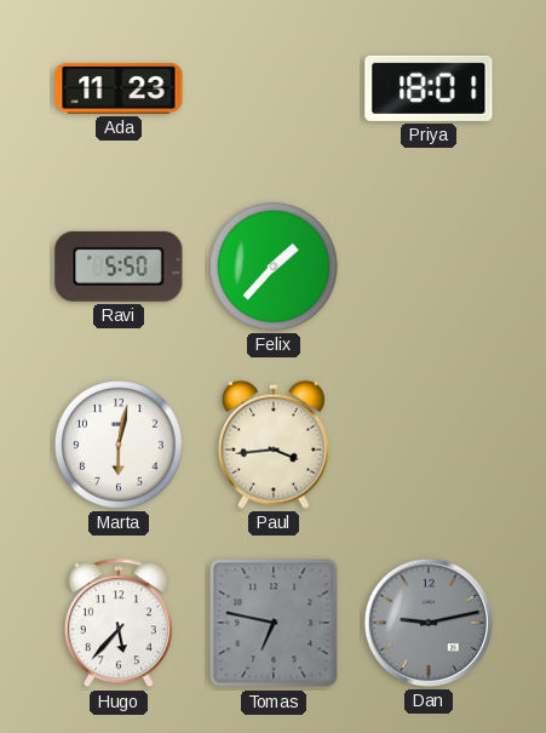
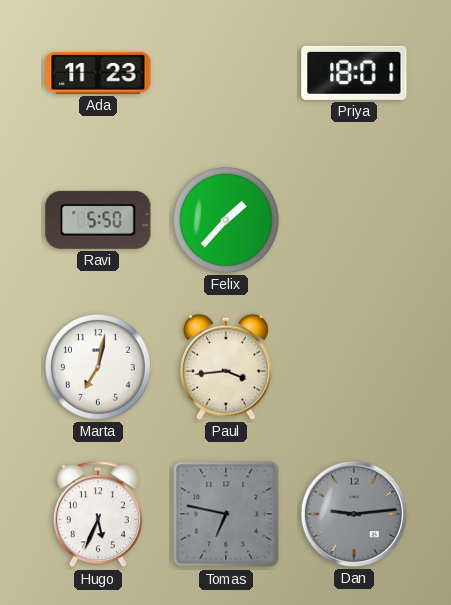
Marta: 6:02 -> 7:02 (99, 368)
Hugo: 5:37 -> 5:34 (98, 515)
Dan: 9:13 -> 9:14 (354, 514)
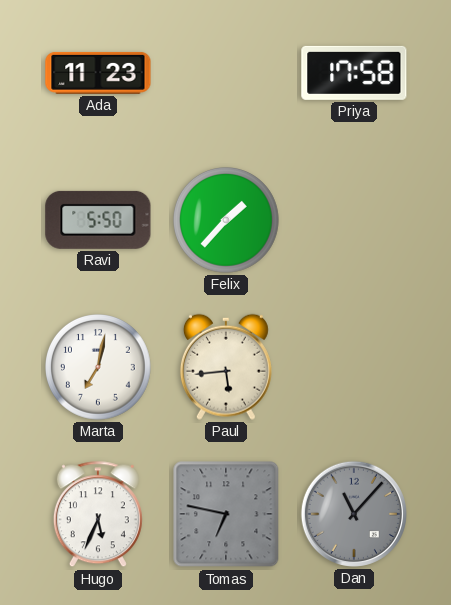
Priya: 18:01 -> 17:58 (354, 73)
Paul: 3:44 -> 5:44 (226, 367)
Dan: 9:14 -> 11:07 (354, 514)
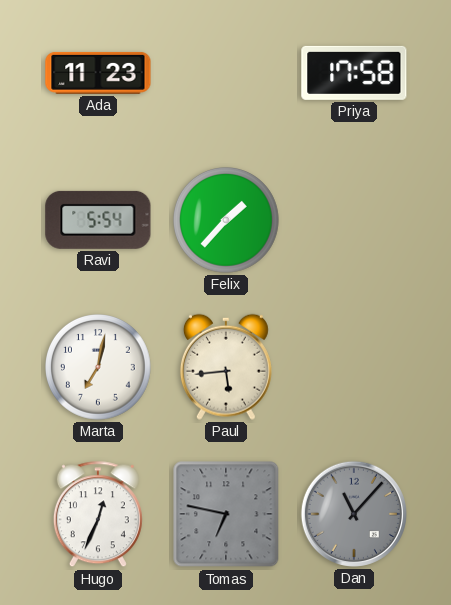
Ravi: 5:50 -> 5:54 (98, 220)
Hugo: 5:34 -> 12:34 (98, 515)
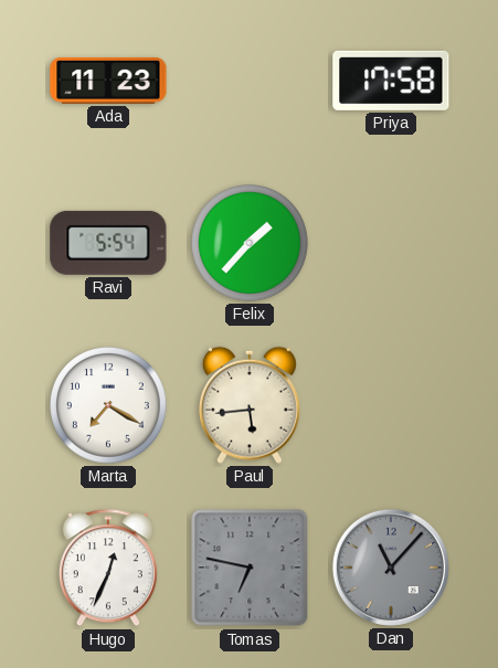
Marta: 7:02 -> 7:20 (109, 406)
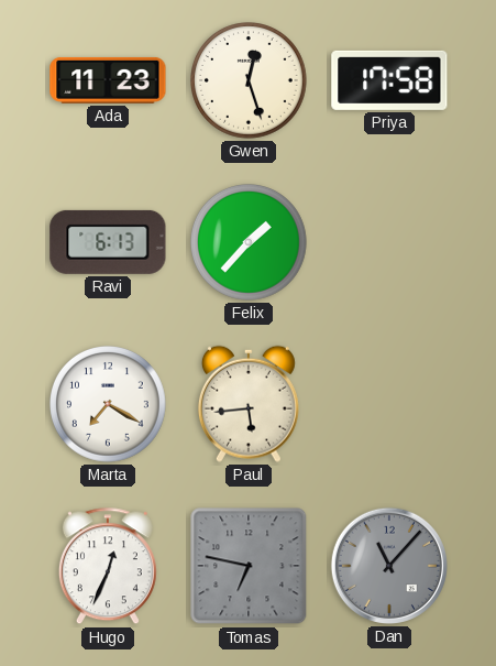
Gwen: none -> 12:27 (250, 81)
Ravi: 5:54 -> 6:13 (108, 242)
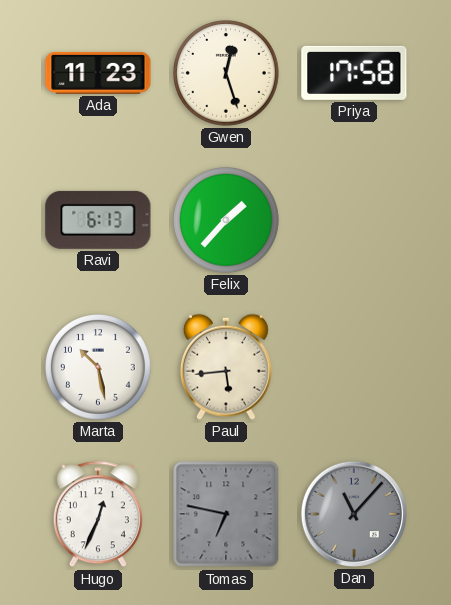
Marta: 7:20 -> 10:28 (99, 368)
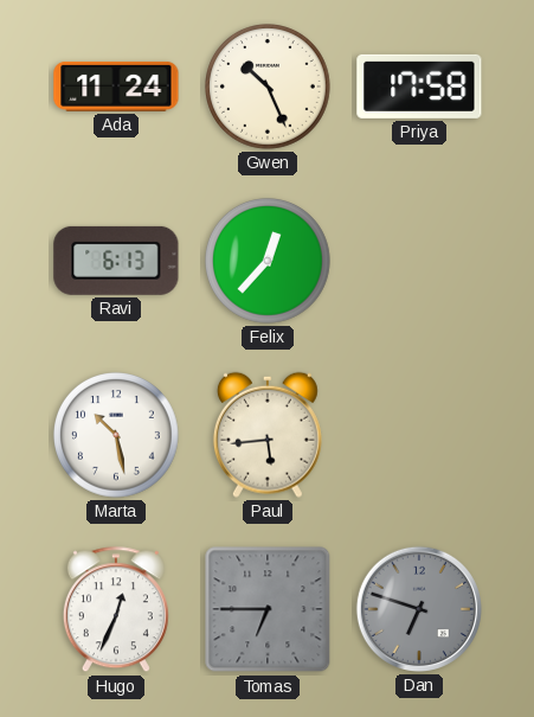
Ada: 11:23 -> 11:24 (116, 87)
Gwen: 12:27 -> 10:26 (269, 88)
Felix: 1:37 -> 12:37 (269, 262)
Tomas: 6:47 -> 6:45 (268, 609)
Dan: 11:07 -> 6:48 (419, 609)
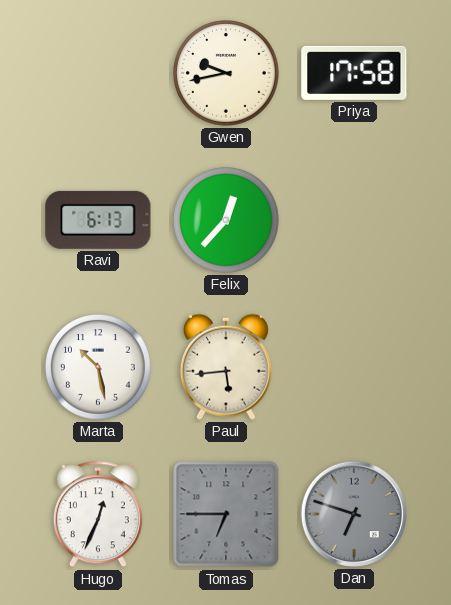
Ada: 11:24 -> none (116, 87)
Gwen: 10:26 -> 9:43 (227, 74)
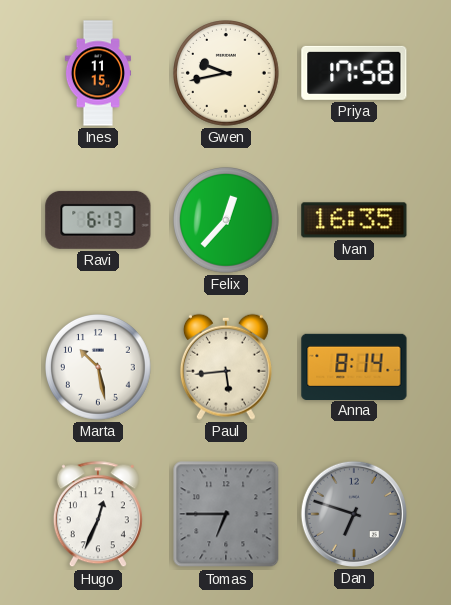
Ines: none -> 11:15 (98, 73)
Ivan: none -> 16:35 (354, 220)
Anna: none -> 8:14 (354, 366)
